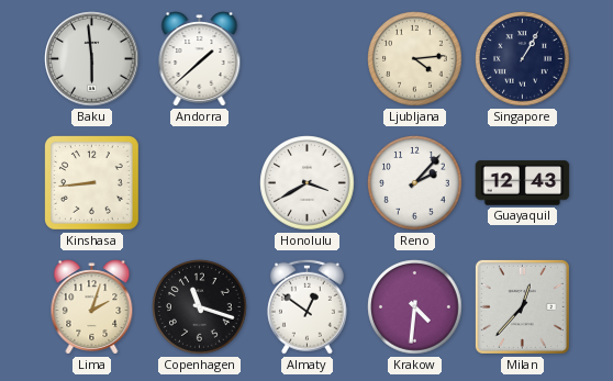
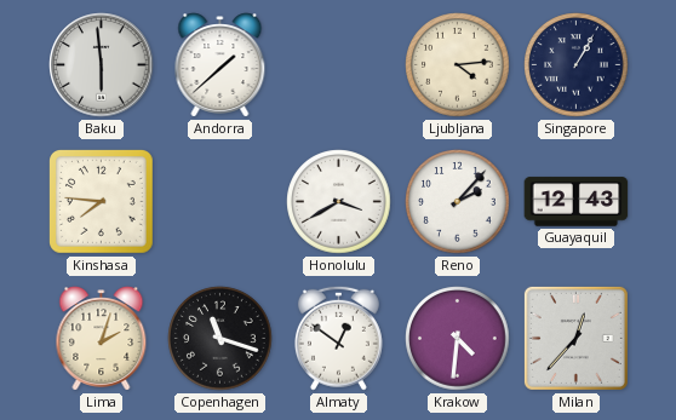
Kinshasa: 8:44 -> 7:46 (102, 202)
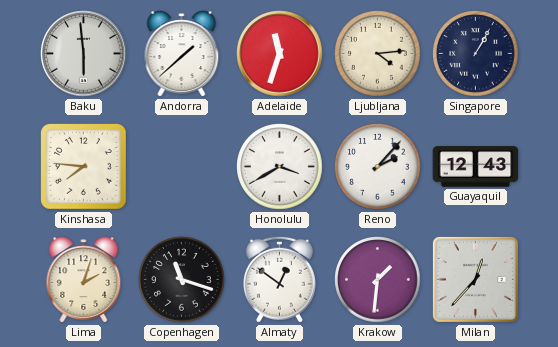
Adelaide: none -> 11:33 (280, 54)
Krakow: 4:31 -> 1:31 (378, 280)
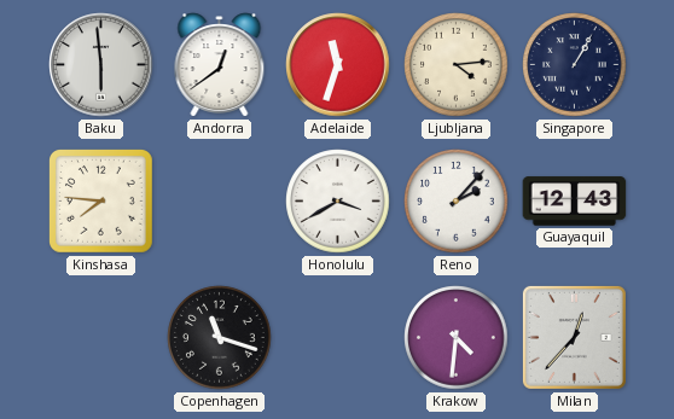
Andorra: 1:38 -> 12:39 (220, 65)
Lima: 2:03 -> none (84, 280)
Almaty: 12:51 -> none (279, 279)
Krakow: 1:31 -> 4:31 (457, 338)
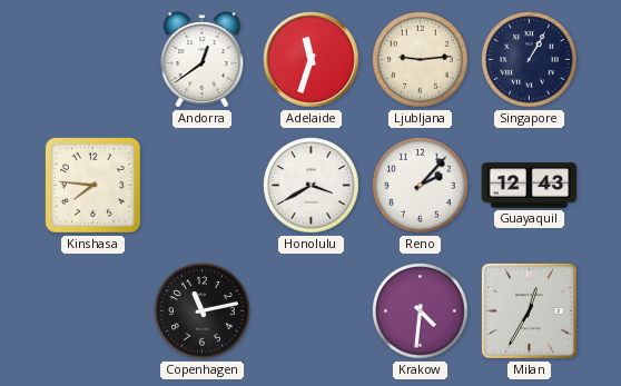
Baku: 5:59 -> none (101, 65)
Ljubljana: 4:14 -> 9:14 (421, 60)
Copenhagen: 11:18 -> 11:13 (203, 311)
Milan: 12:37 -> 12:35 (529, 310)
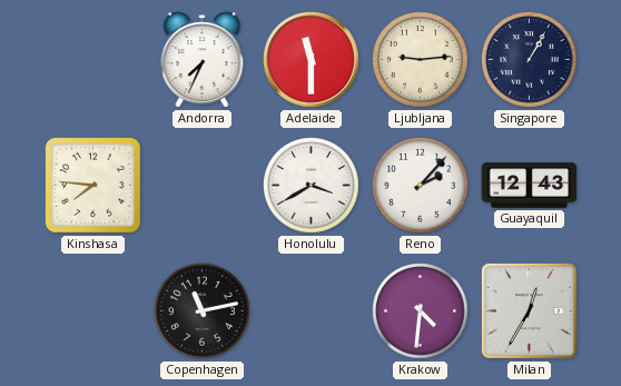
Andorra: 12:39 -> 7:34 (203, 60)
Adelaide: 11:33 -> 11:30 (312, 60)
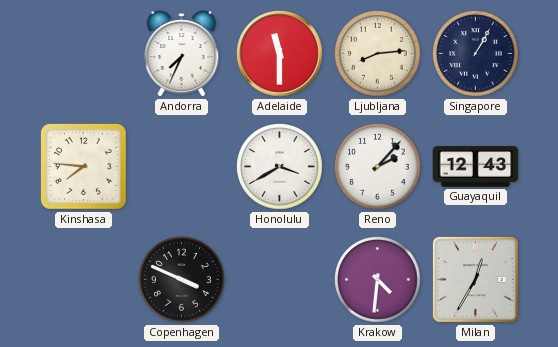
Ljubljana: 9:14 -> 8:14 (378, 54)
Copenhagen: 11:13 -> 3:49 (182, 280)
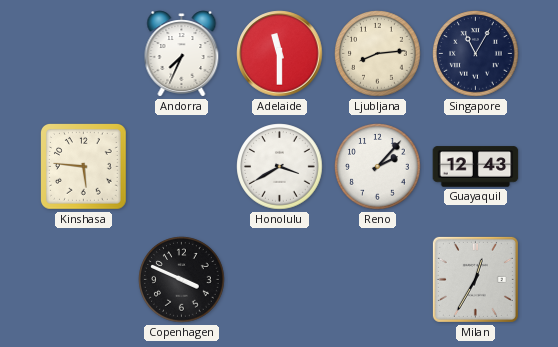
Singapore: 1:05 -> 11:05 (476, 54)
Kinshasa: 7:46 -> 5:46 (84, 167)
Krakow: 4:31 -> none (378, 280)
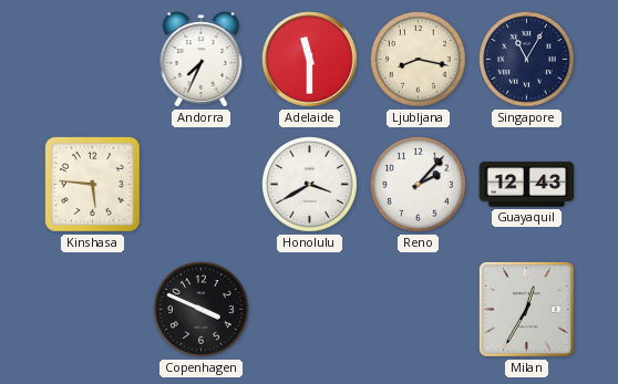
Ljubljana: 8:14 -> 8:17 (419, 60)
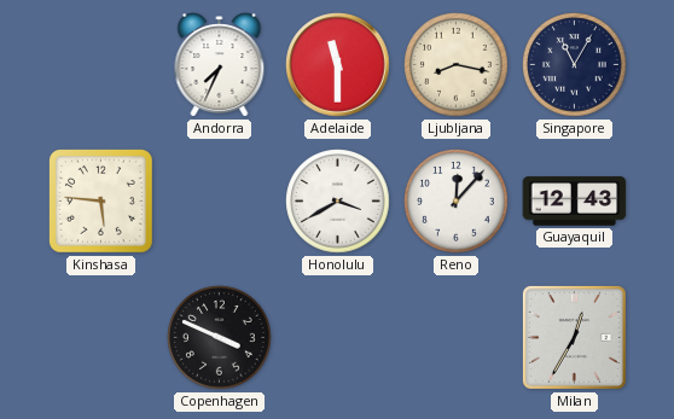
Reno: 2:07 -> 12:07 (457, 202)
